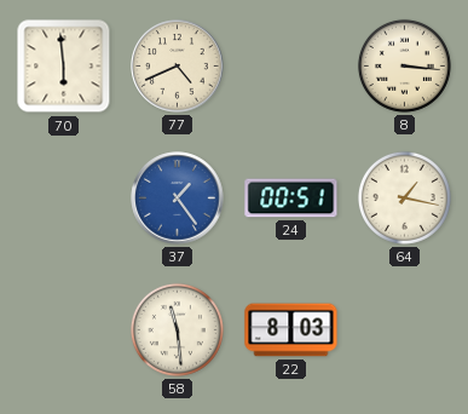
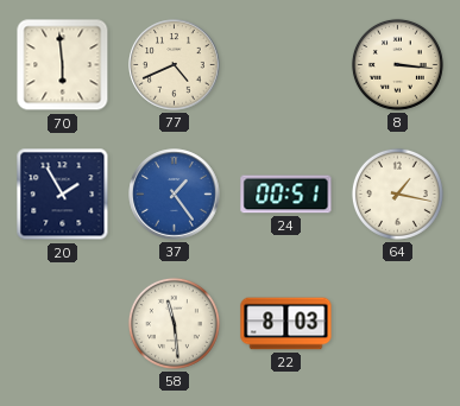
20: none -> 1:55 (63, 195)
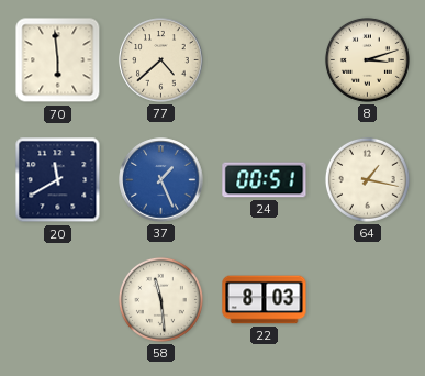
77: 4:41 -> 4:38 (161, 60)
8: 3:16 -> 3:12 (367, 59)
20: 1:55 -> 11:40 (58, 180)
37: 1:24 -> 1:26 (161, 180)
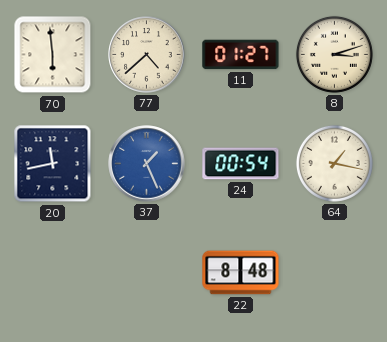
11: none -> 01:27 (241, 55)
20: 11:40 -> 11:43 (53, 164)
24: 00:51 -> 00:54 (241, 164)
58: 11:29 -> none (160, 299)
22: 8:03 -> 8:48 (241, 273)
